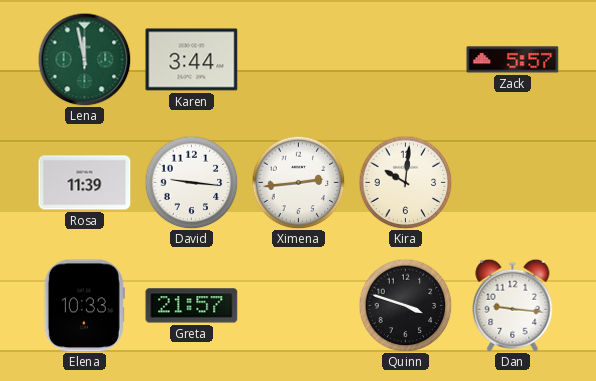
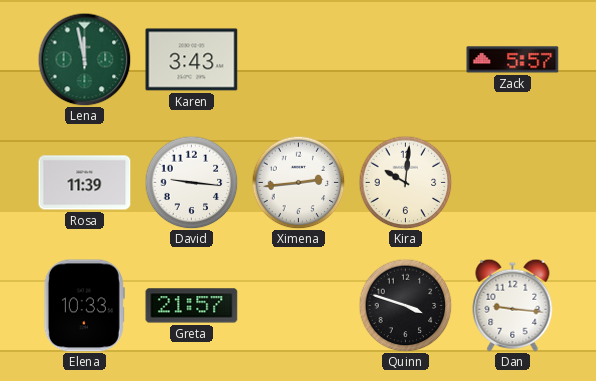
Karen: 3:44 -> 3:43 (192, 60)
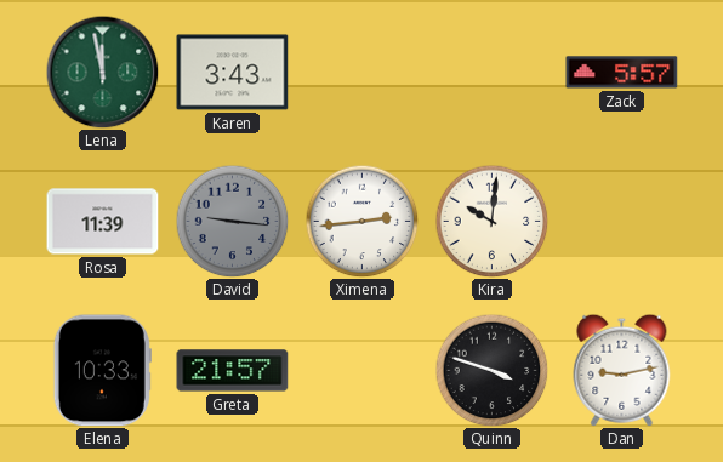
David dial: white -> grey (232, 221)
Dan: 9:16 -> 9:13 (622, 370)
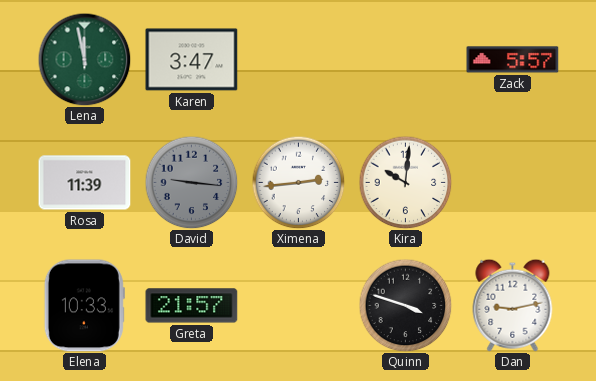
Karen: 3:43 -> 3:47 (192, 60)
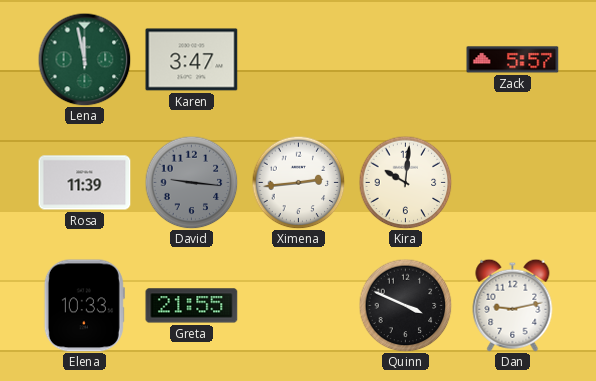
Greta: 21:57 -> 21:55 (192, 306)
Quinn: 3:48 -> 3:49 (405, 305)
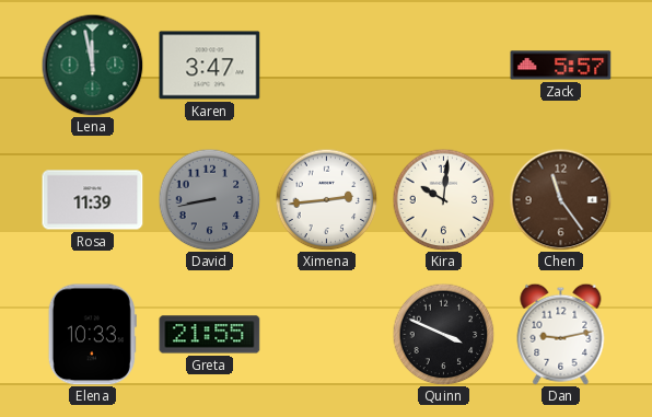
David: 9:16 -> 8:43 (209, 199)
Chen: none -> 11:24 (560, 199)
